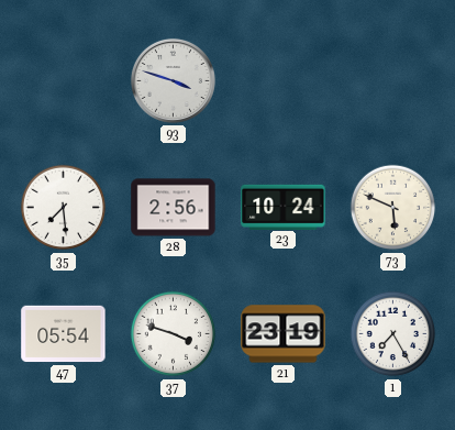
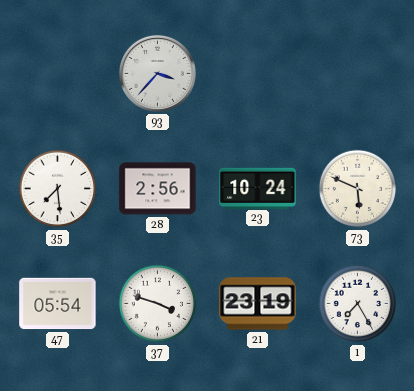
93: 3:48 -> 3:37 (157, 73)
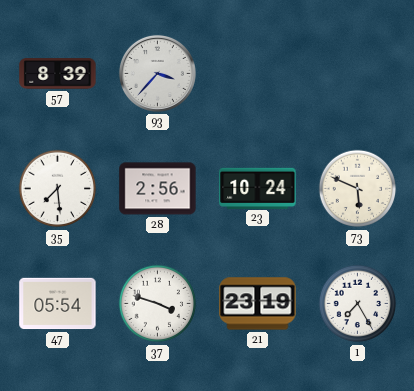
57: none -> 8:39 (58, 74)
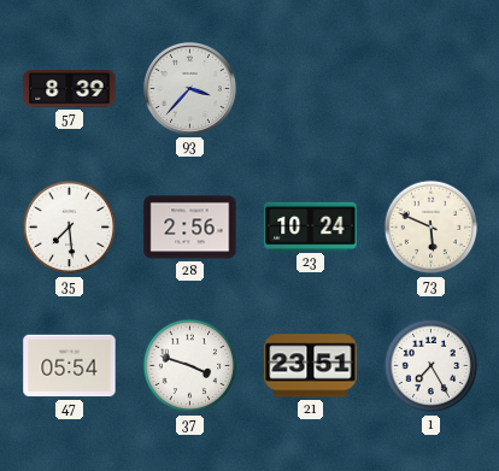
21: 23:19 -> 23:51 (311, 366)
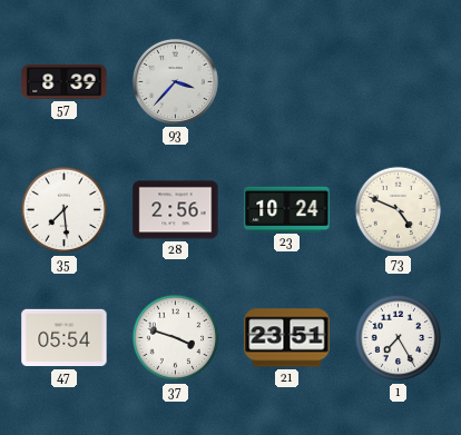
73: 5:49 -> 4:49 (399, 210)
